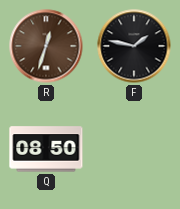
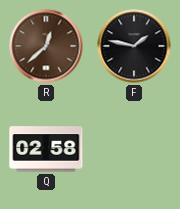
R: 12:33 -> 12:38 (46, 46)
Q: 08:50 -> 02:58 (46, 149)
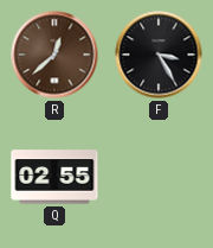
F: 1:47 -> 3:25 (159, 55)
Q: 02:58 -> 02:55 (54, 177)
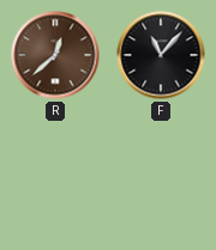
F: 3:25 -> 11:07 (161, 55)
Q: 02:55 -> none (54, 177)
